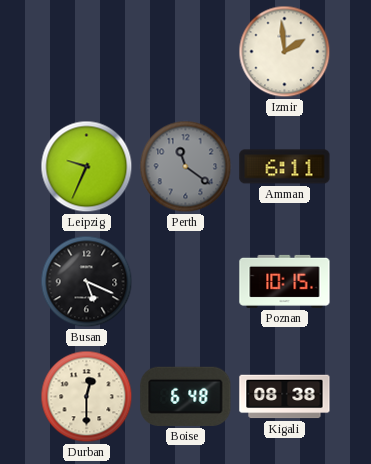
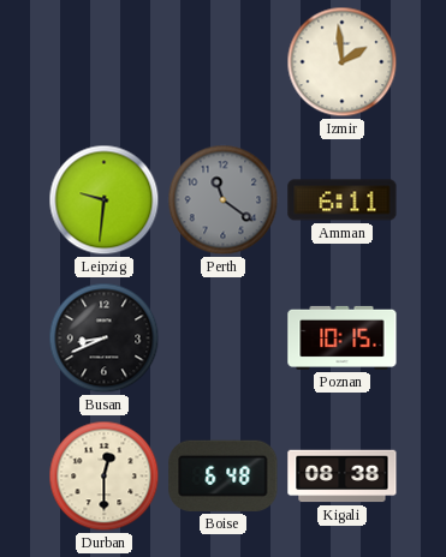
Leipzig: 9:34 -> 9:31 (105, 200)
Busan: 5:19 -> 8:41 (105, 339)
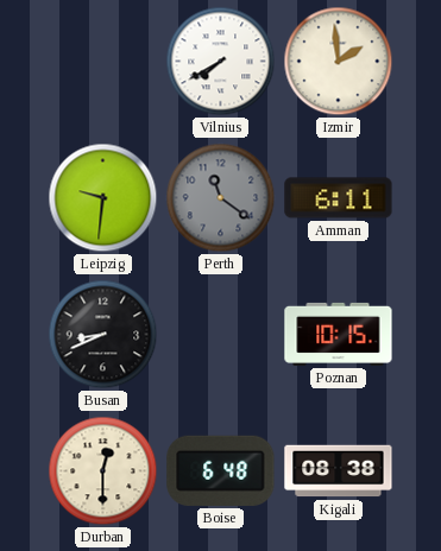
Vilnius: none -> 7:40 (221, 62)
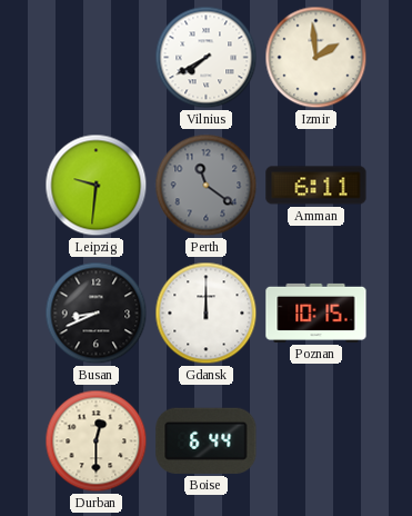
Gdansk: none -> 12:00 (207, 314)
Boise: 6:48 -> 6:44 (207, 440)
Kigali: 08:38 -> none (339, 471)
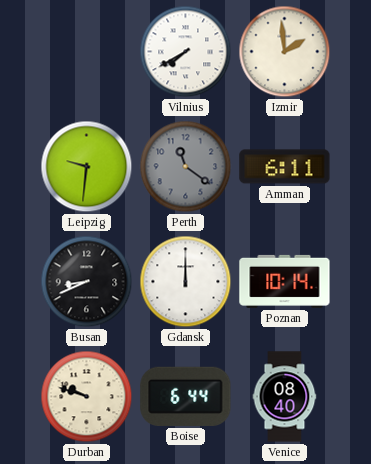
Poznan: 10:15 -> 10:14 (285, 281)
Durban: 12:30 -> 9:48 (87, 397)
Venice: none -> 08:40 (285, 397)
